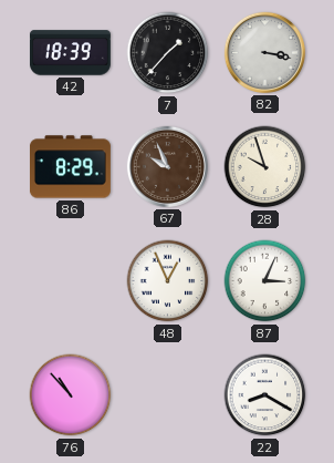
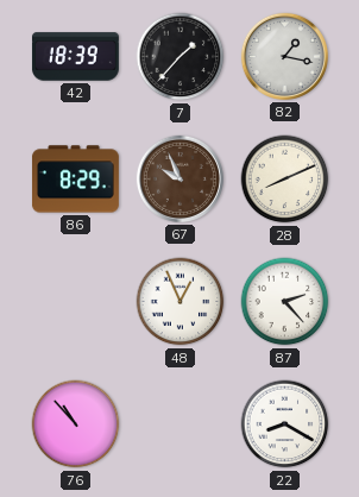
82: 3:17 -> 1:17 (284, 56)
28: 9:57 -> 8:11 (285, 180)
87: 3:04 -> 2:23 (285, 302)
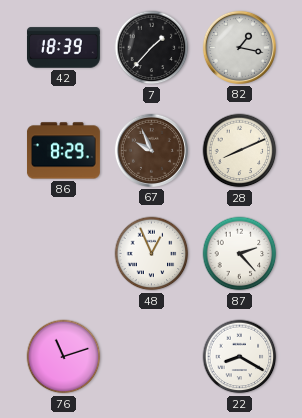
76: 10:53 -> 11:12 (64, 357)
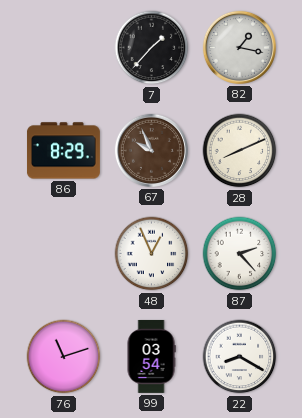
42: 18:39 -> none (63, 48)
99: none -> 03:54 (151, 356)
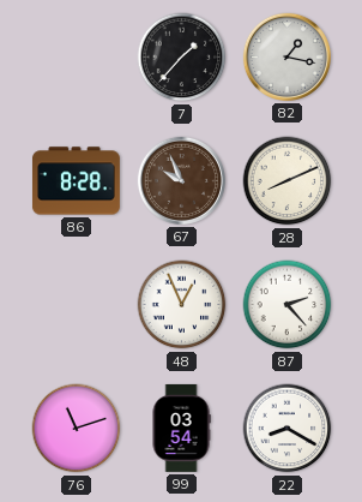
86: 8:29 -> 8:28 (76, 181)
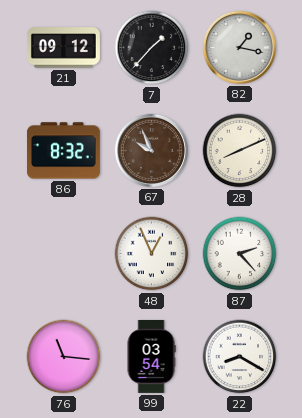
21: none -> 09:12 (63, 48)
86: 8:28 -> 8:32 (63, 151)
76: 11:12 -> 11:16 (64, 357)
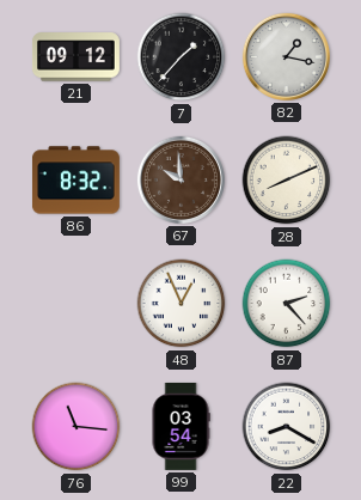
67: 9:56 -> 9:59 (180, 179)
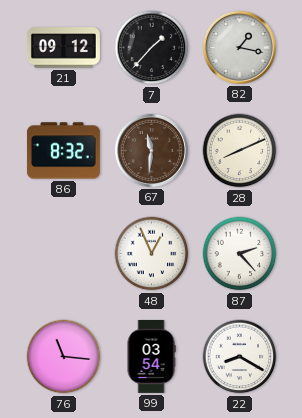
67: 9:59 -> 11:31 (151, 150)
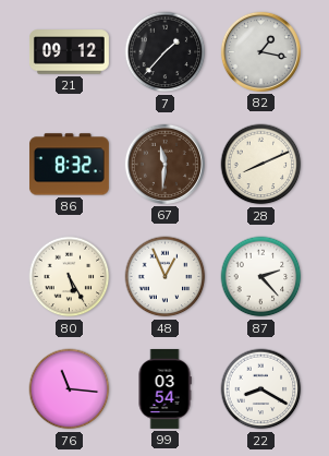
80: none -> 5:25 (70, 277)
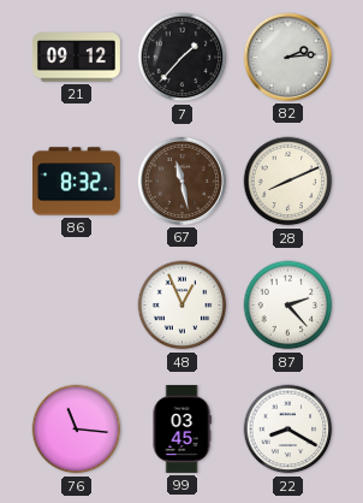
82: 1:17 -> 2:14 (287, 57)
67: 11:31 -> 11:28 (181, 181)
80: 5:25 -> none (70, 277)
99: 03:54 -> 03:45 (181, 428)
